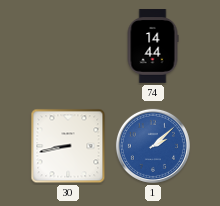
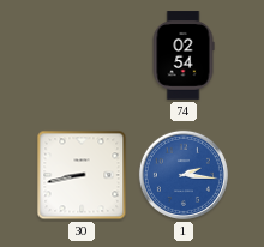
74: 14:44 -> 02:54 (184, 55)
1: 2:08 -> 2:16 (184, 175)
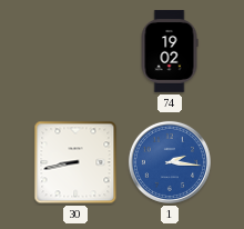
74: 02:54 -> 19:02 (170, 51)
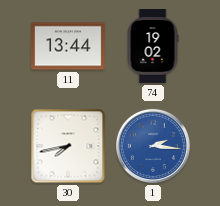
11: none -> 13:44 (68, 46)
30: 8:43 -> 7:43 (68, 146)
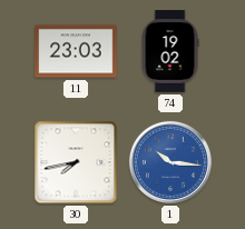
11: 13:44 -> 23:03 (76, 51)
1: 2:16 -> 10:16 (170, 162)
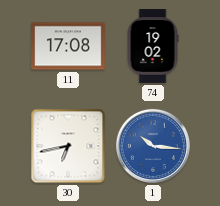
11: 23:03 -> 17:08 (68, 46)
30: 7:43 -> 6:43 (68, 146)
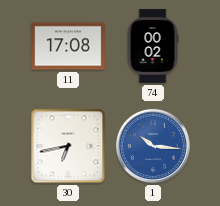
74: 19:02 -> 00:02 (153, 46)
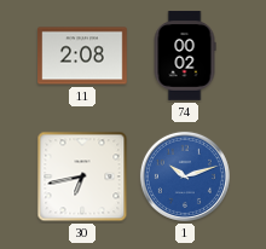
11: 17:08 -> 2:08 (82, 56)
1: 10:16 -> 10:12 (185, 176)
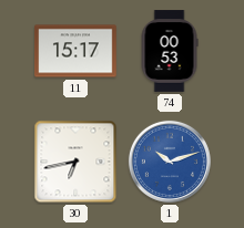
11: 2:08 -> 15:17 (75, 51)
74: 00:02 -> 00:53 (170, 51)
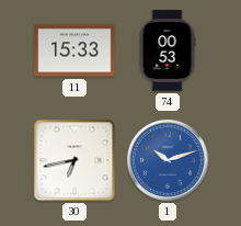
11: 15:17 -> 15:33 (74, 50)
